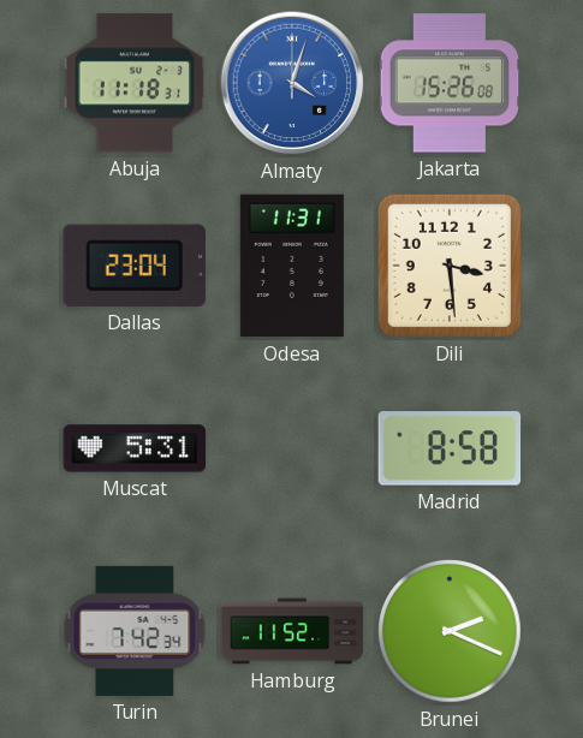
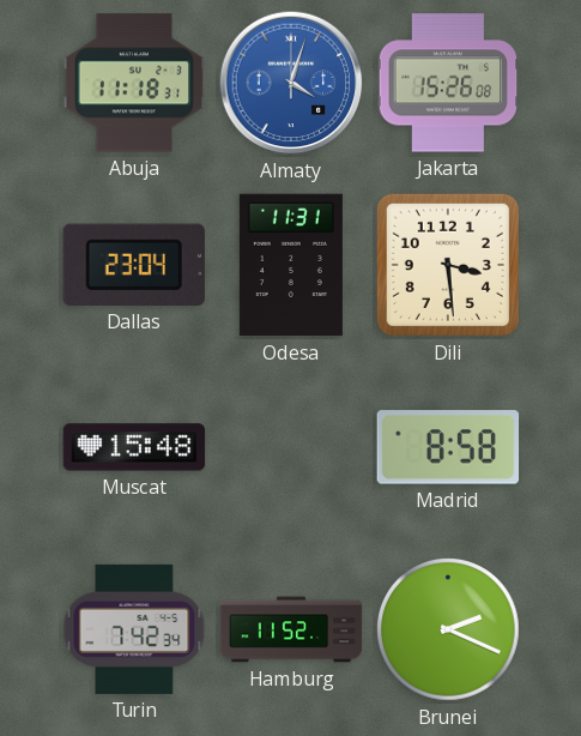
Muscat: 5:31 -> 15:48 (134, 447)
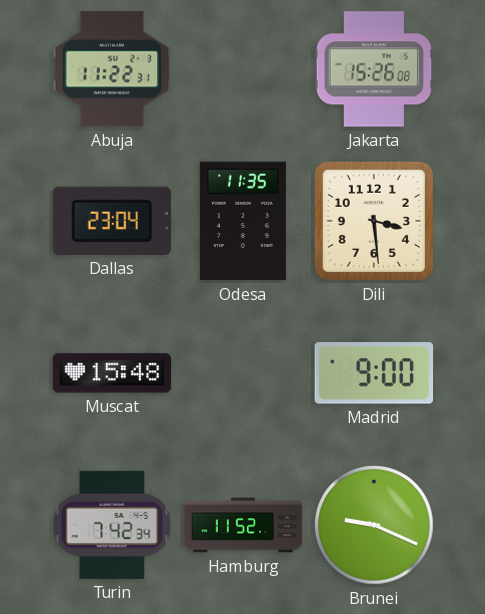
Abuja: 11:18 -> 11:22 (112, 69)
Almaty: 4:03 -> none (291, 83)
Odesa: 11:31 -> 11:35 (243, 221)
Madrid: 8:58 -> 9:00 (374, 373)
Brunei: 2:19 -> 9:19 (375, 526)
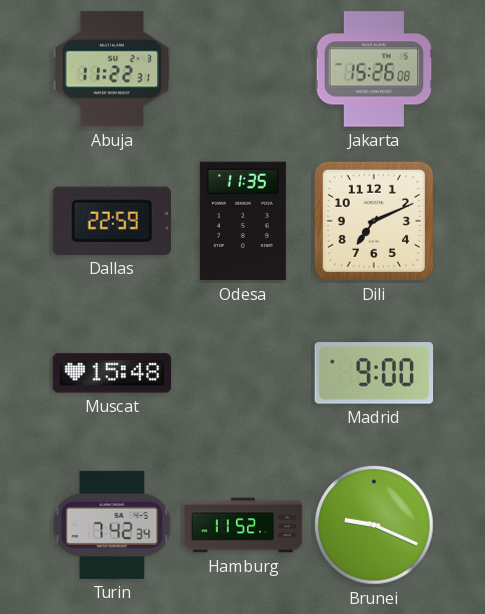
Dallas: 23:04 -> 22:59 (112, 221)
Dili: 3:29 -> 7:11 (374, 221)
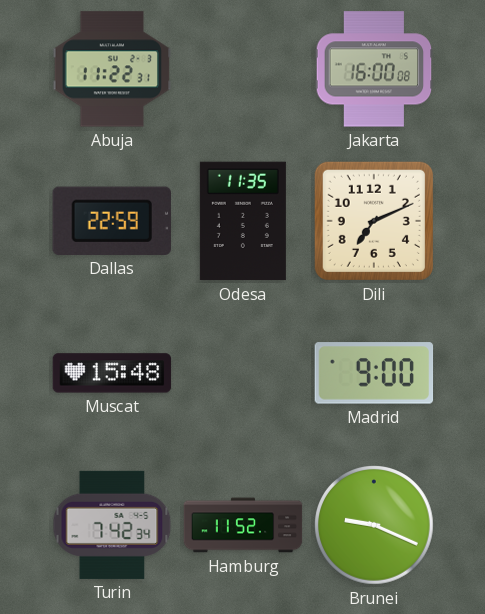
Jakarta: 15:26 -> 16:00 (374, 69)
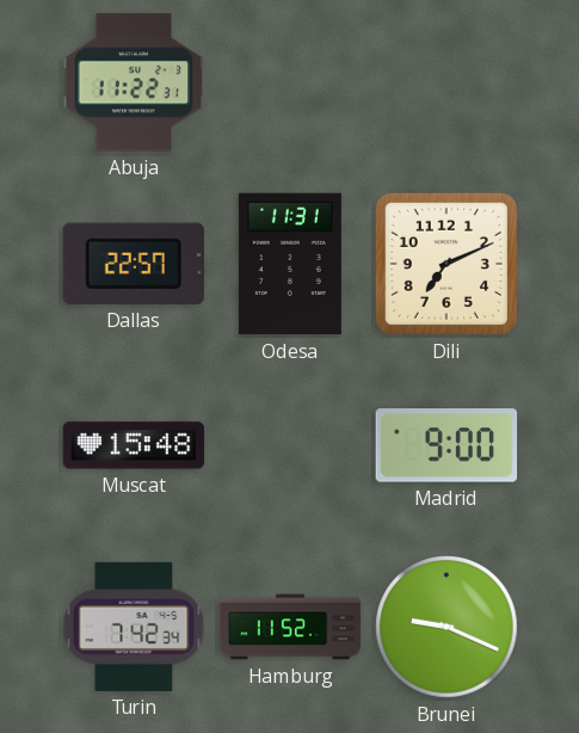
Jakarta: 16:00 -> none (374, 69)
Dallas: 22:59 -> 22:57 (134, 264)
Odesa: 11:35 -> 11:31 (290, 264)
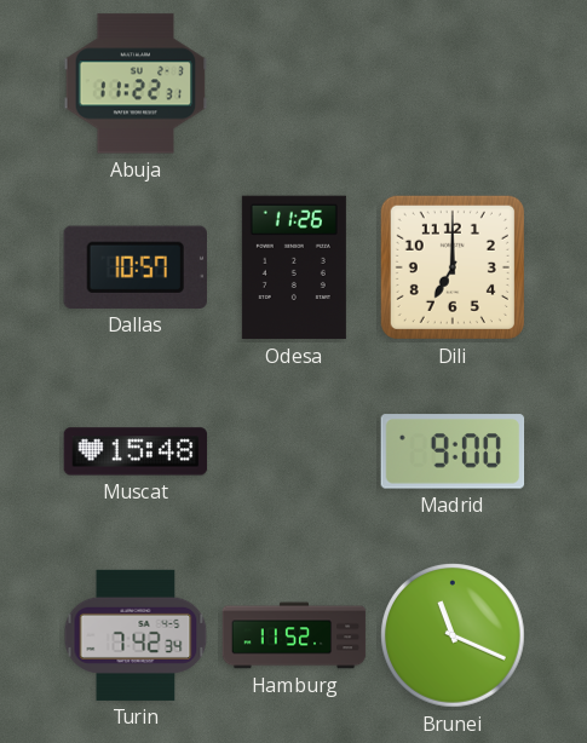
Dallas: 22:57 -> 10:57 (136, 267)
Odesa: 11:31 -> 11:26 (294, 267)
Dili: 7:11 -> 7:00 (453, 267)
Brunei: 9:19 -> 11:19 (454, 637)
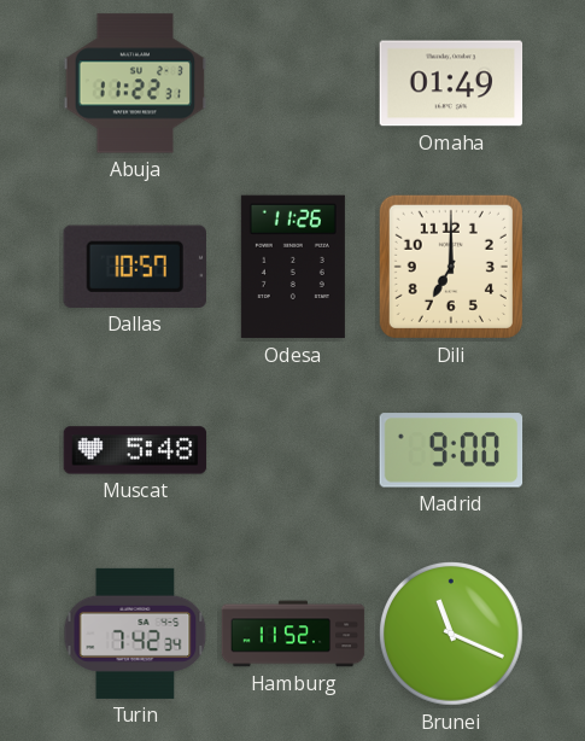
Omaha: none -> 01:49 (451, 83)
Muscat: 15:48 -> 5:48 (135, 450)
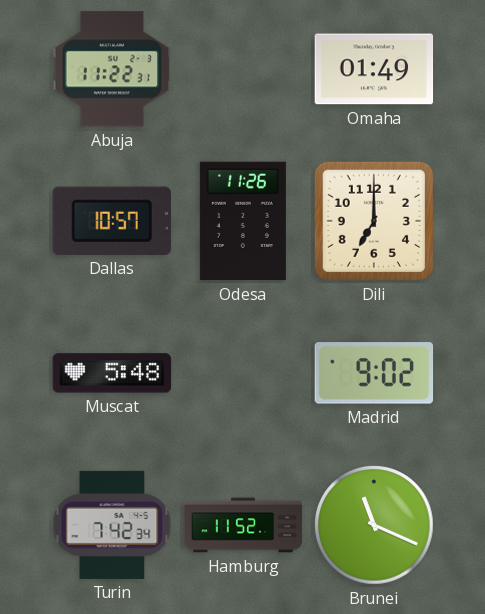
Madrid: 9:00 -> 9:02 (374, 373)
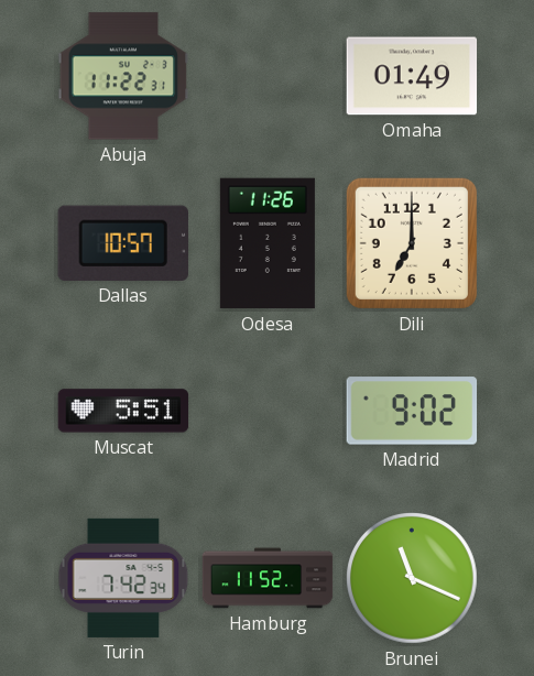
Muscat: 5:48 -> 5:51 (123, 411)
